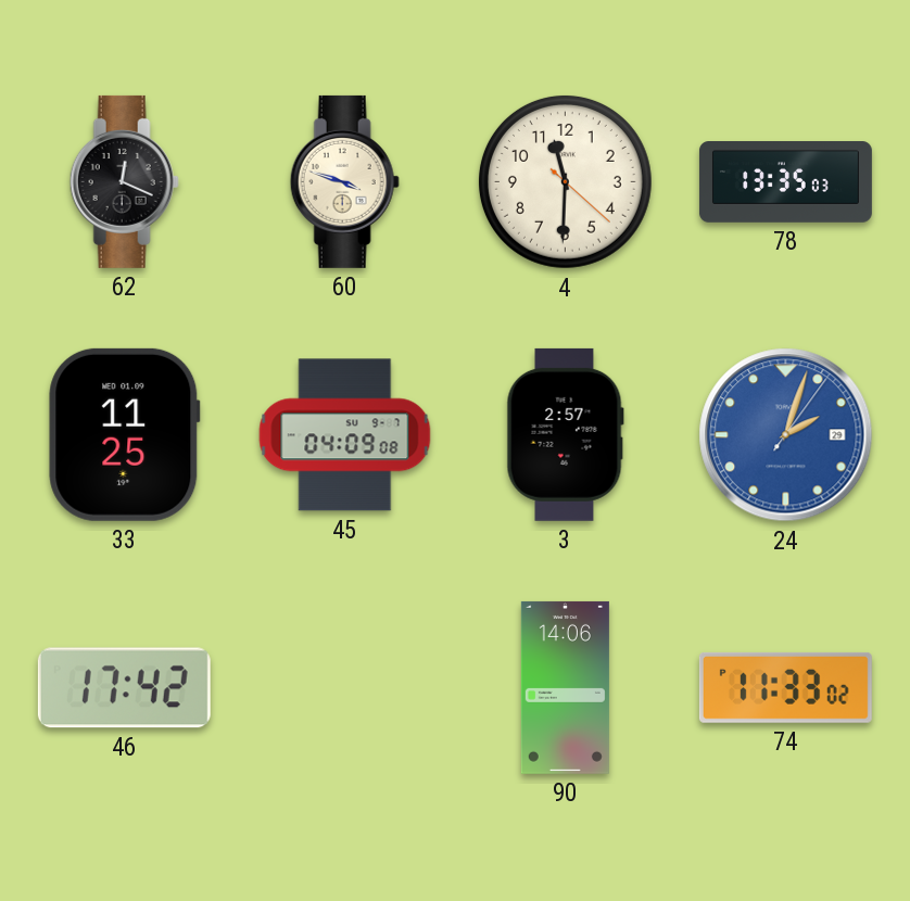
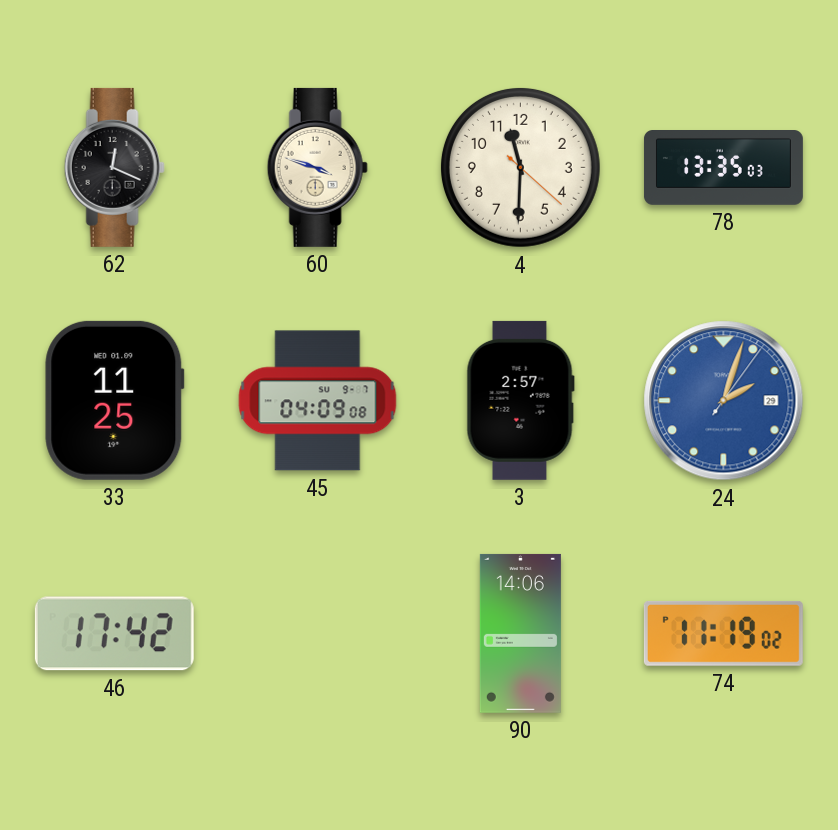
74: 11:33 -> 11:19 (723, 633)
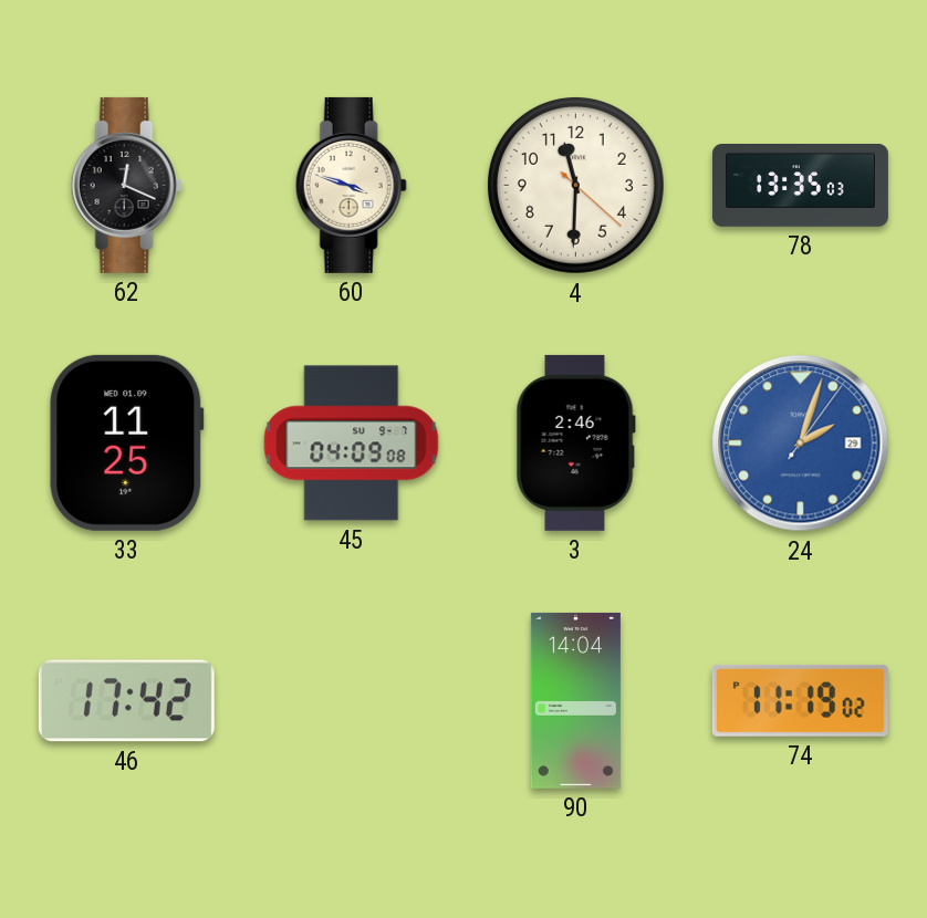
3: 2:57 -> 2:46 (575, 442)
90: 14:06 -> 14:04 (575, 700)
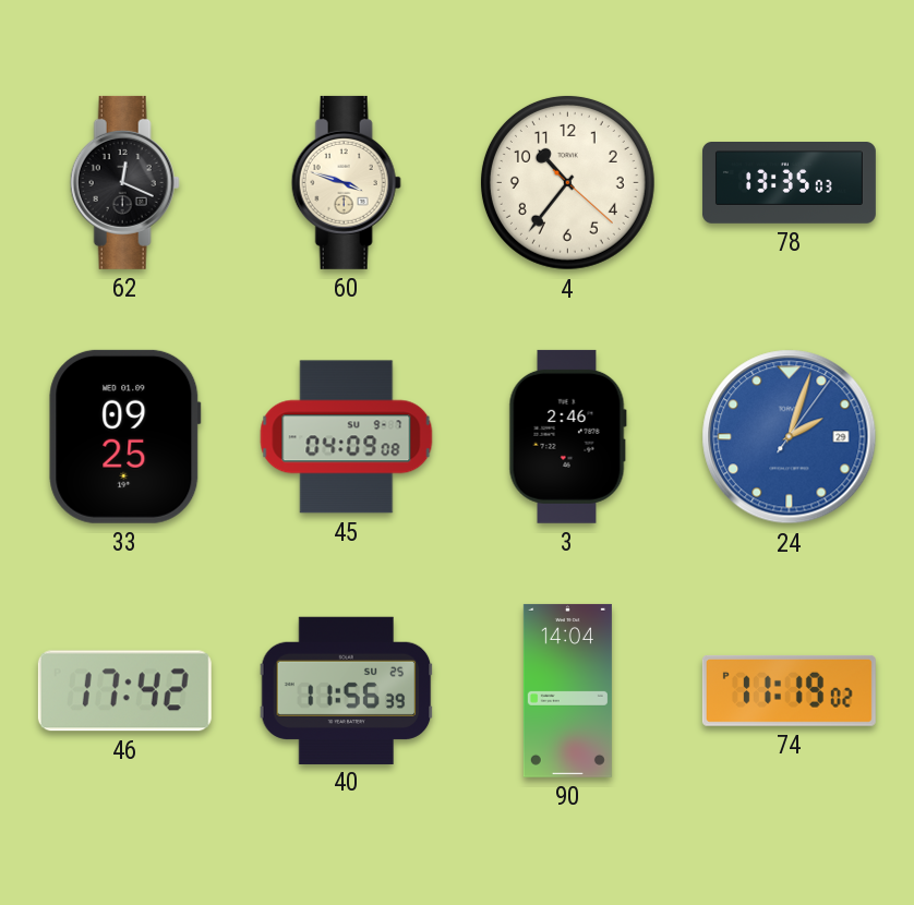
4: 11:30 -> 10:36 (567, 182)
33: 11:25 -> 09:25 (125, 436)
40: none -> 11:56 (347, 690)
